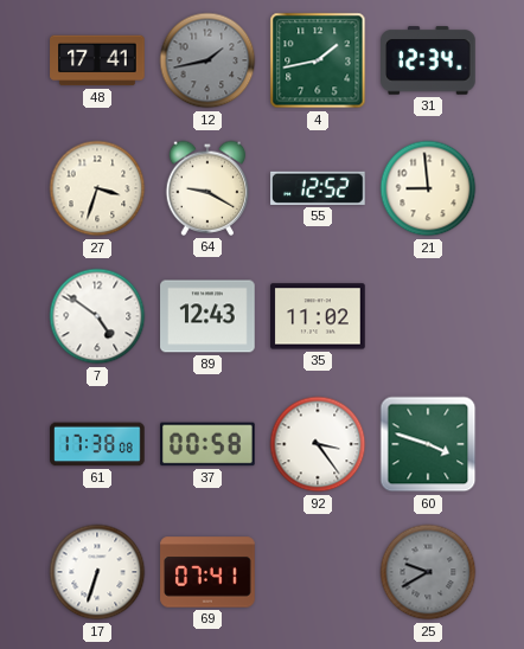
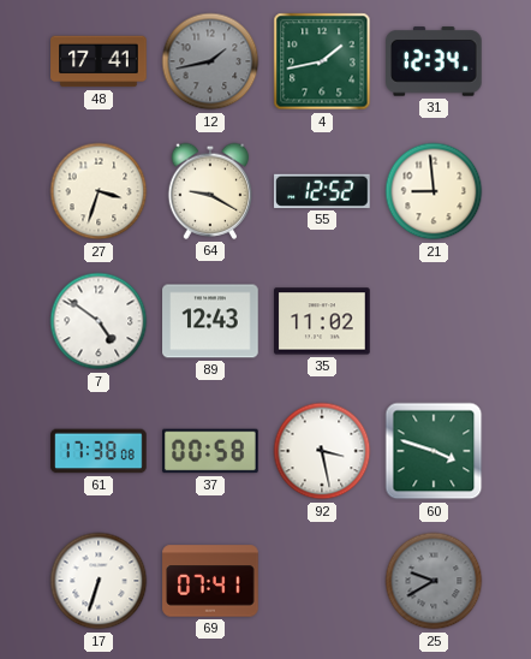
92: 3:24 -> 3:28 (322, 451)
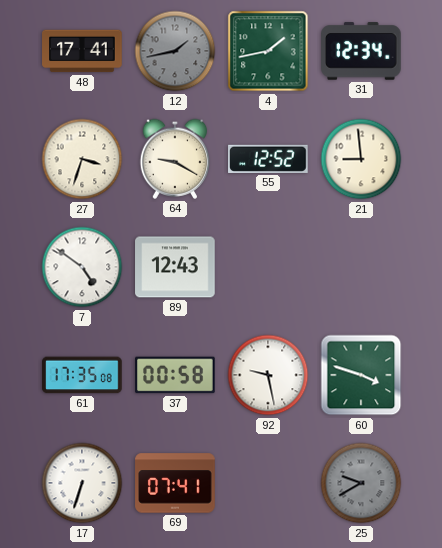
35: 11:02 -> none (322, 321)
61: 17:38 -> 17:35 (82, 375)
92: 3:28 -> 9:28 (268, 375)
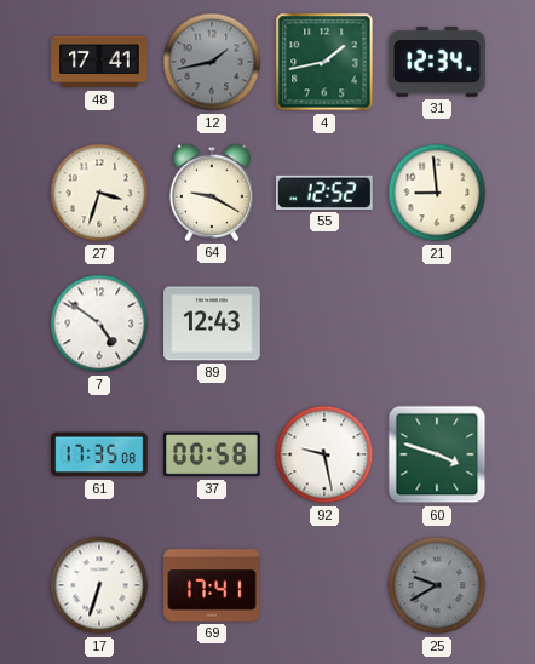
69: 07:41 -> 17:41 (212, 585)
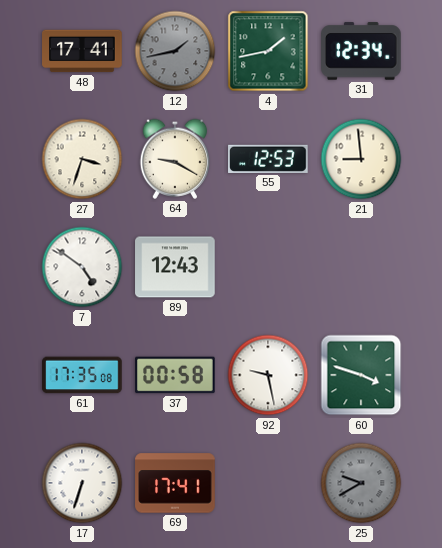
55: 12:52 -> 12:53 (268, 159)
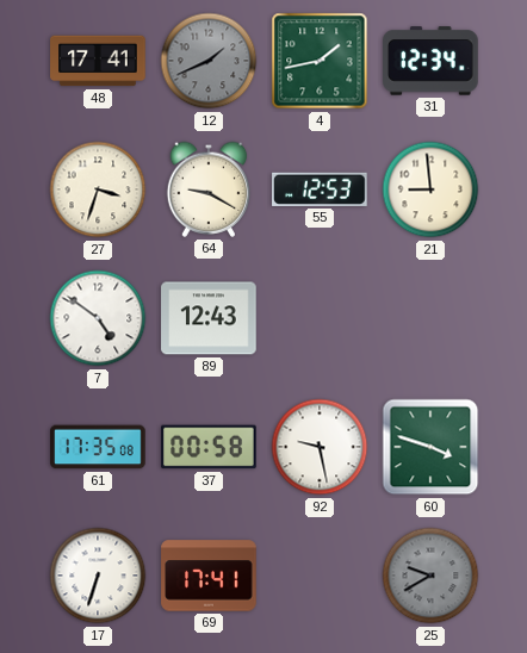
12: 1:43 -> 1:41 (209, 61)
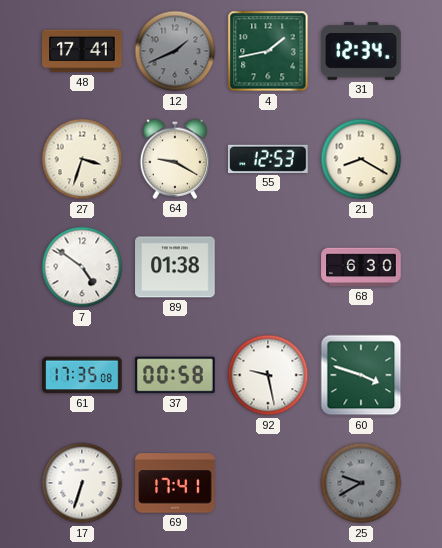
21: 8:59 -> 8:20 (361, 159)
89: 12:43 -> 01:38 (175, 267)
68: none -> 6:30 (361, 267)
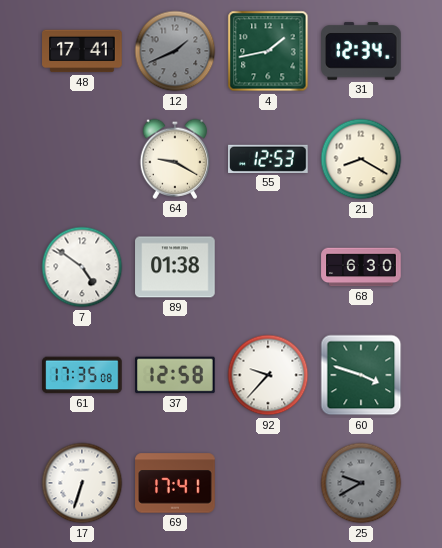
27: 3:33 -> none (82, 159)
37: 00:58 -> 12:58 (175, 375)
92: 9:28 -> 9:37 (268, 375)
